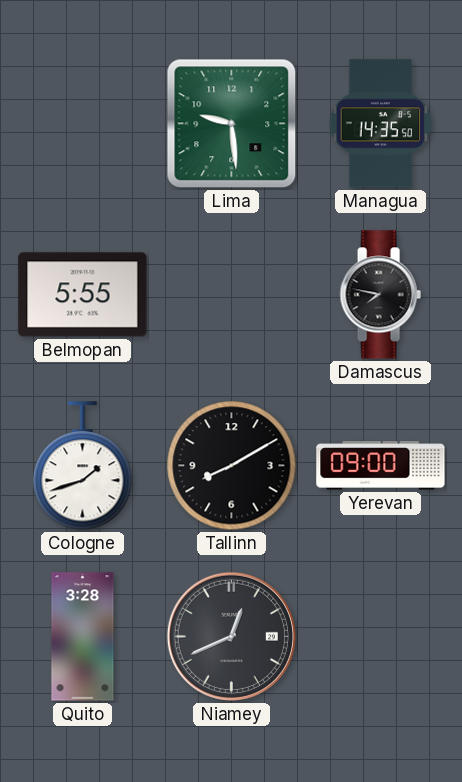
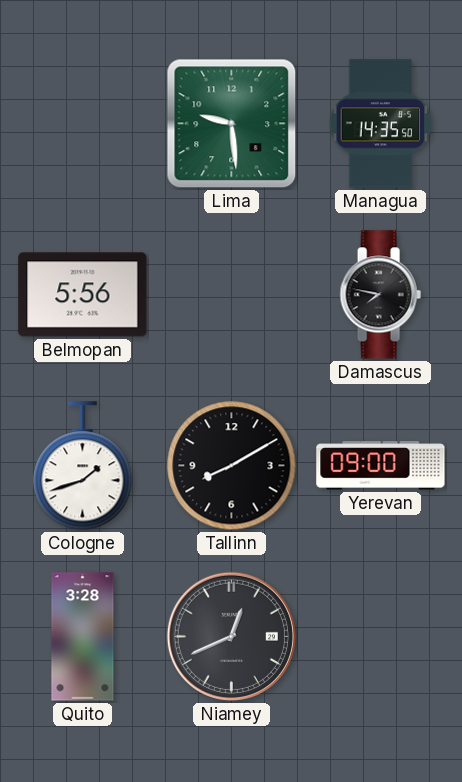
Belmopan: 5:55 -> 5:56 (83, 295)
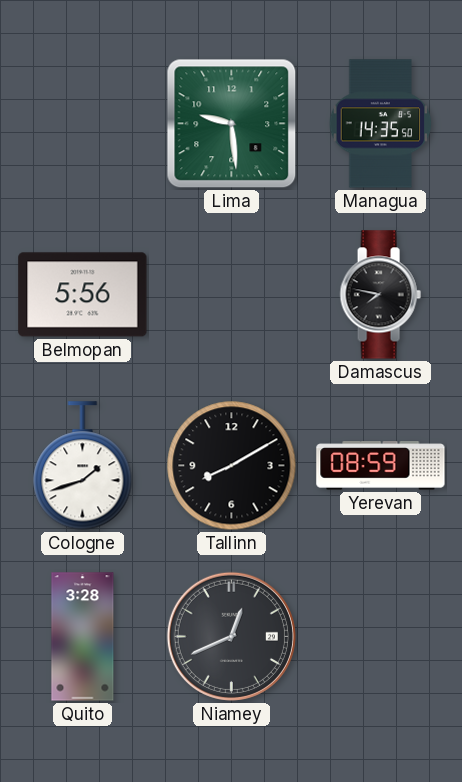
Yerevan: 09:00 -> 08:59 (381, 466)
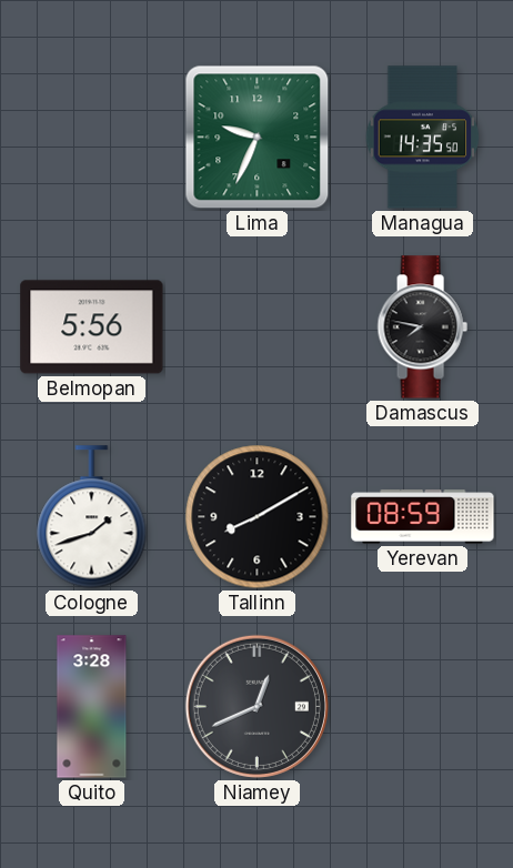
Lima: 9:29 -> 9:34 (258, 138)
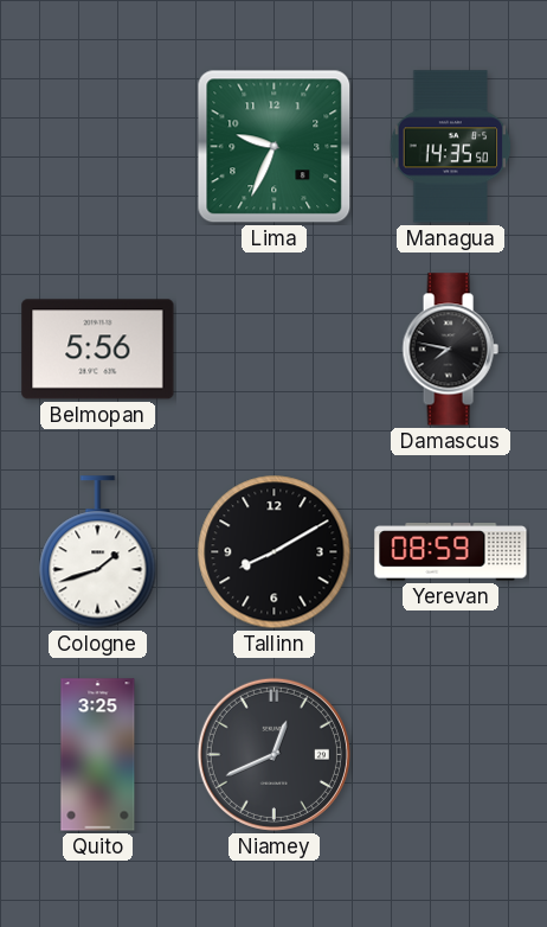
Quito: 3:28 -> 3:25 (98, 755)
